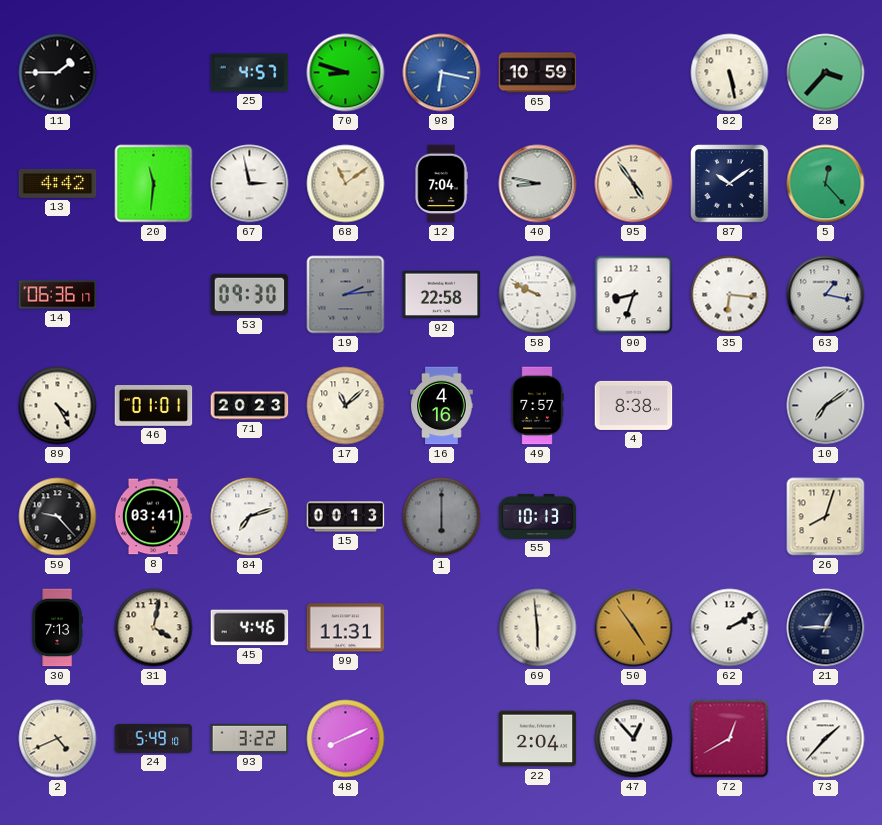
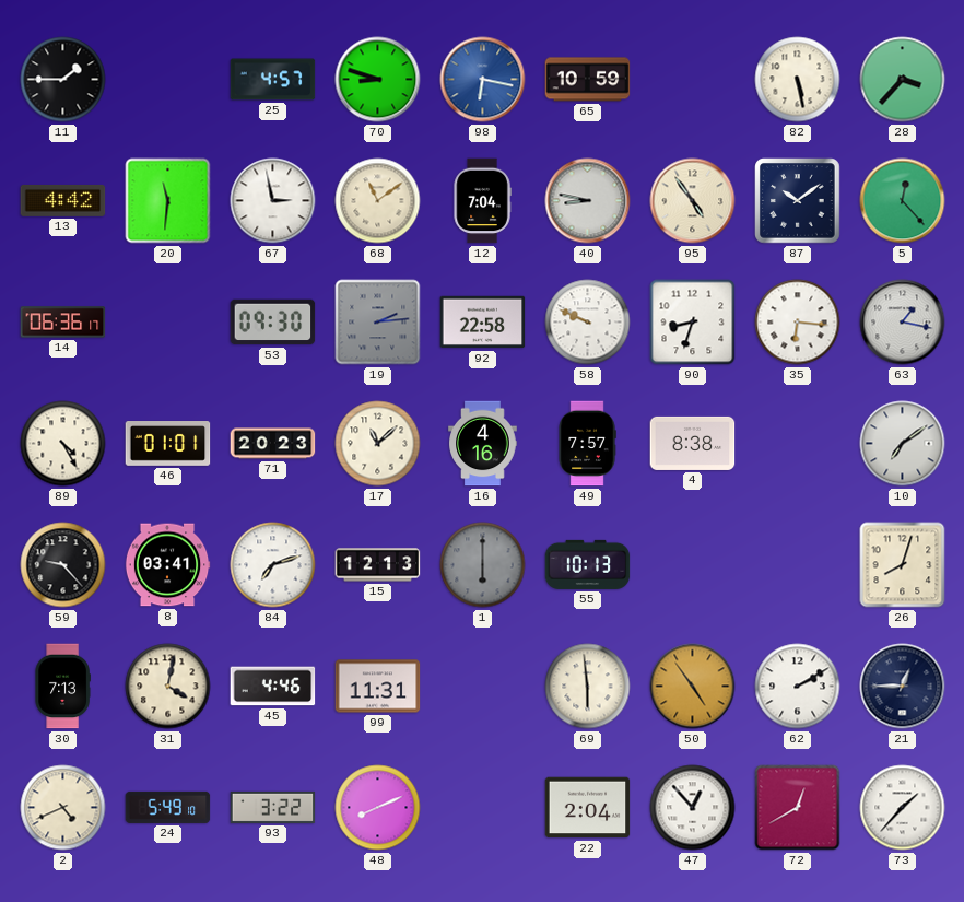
15: 00:13 -> 12:13 (378, 565)
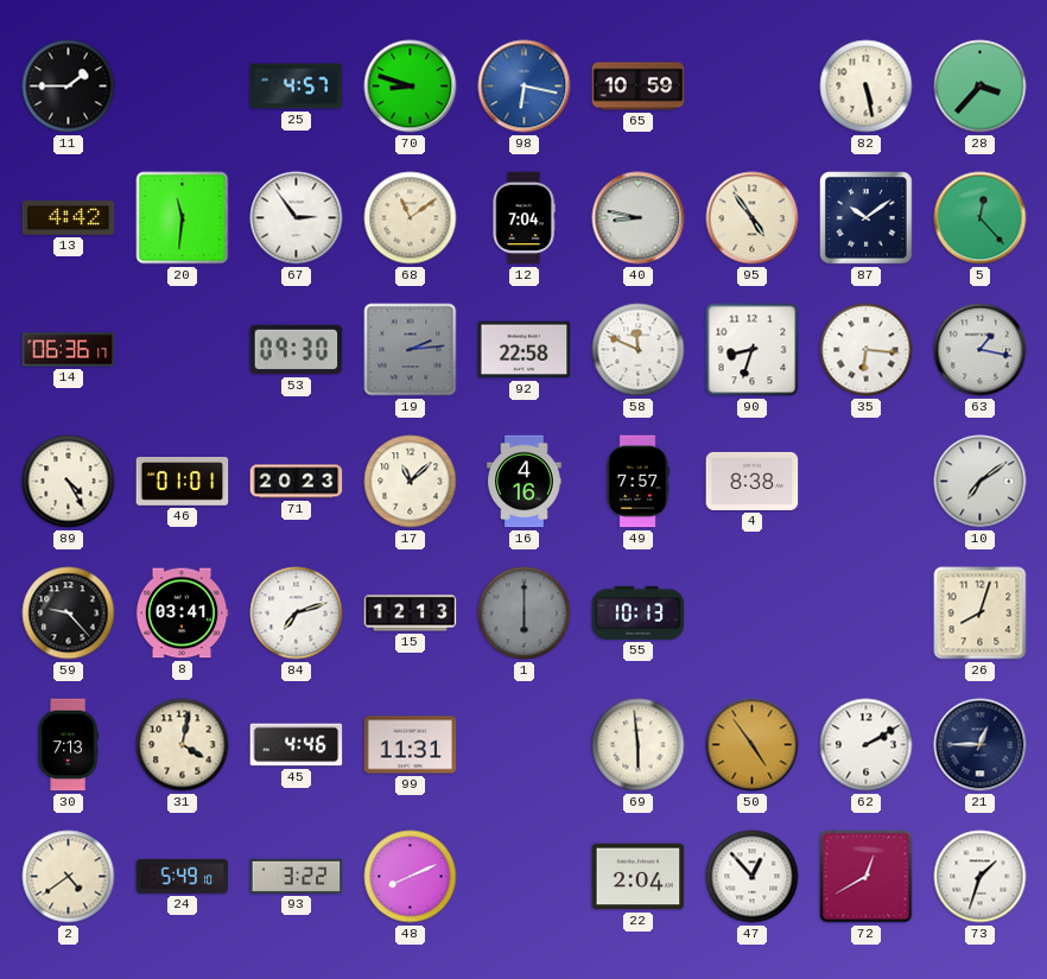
67: 2:58 -> 2:54 (297, 218)
58: 9:49 -> 11:49 (639, 350)
2: 4:41 -> 4:39 (69, 877)
73: 1:37 -> 1:33 (981, 877)
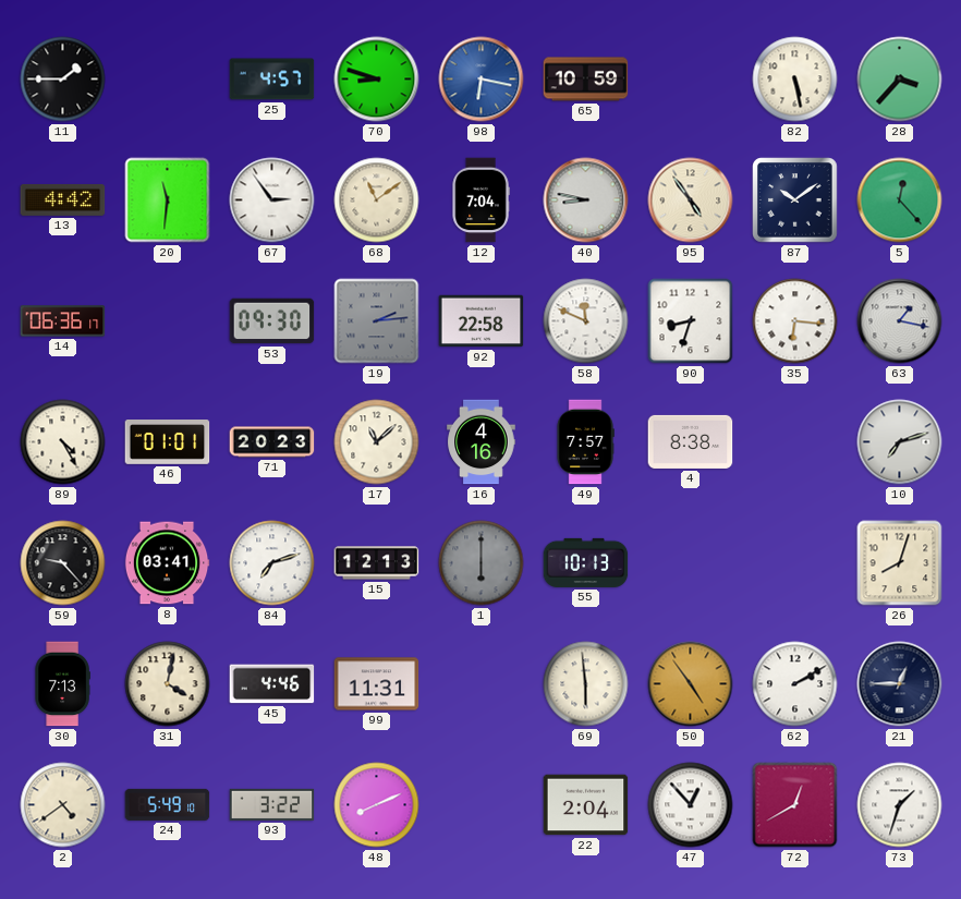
10: 7:09 -> 7:12 (900, 442)
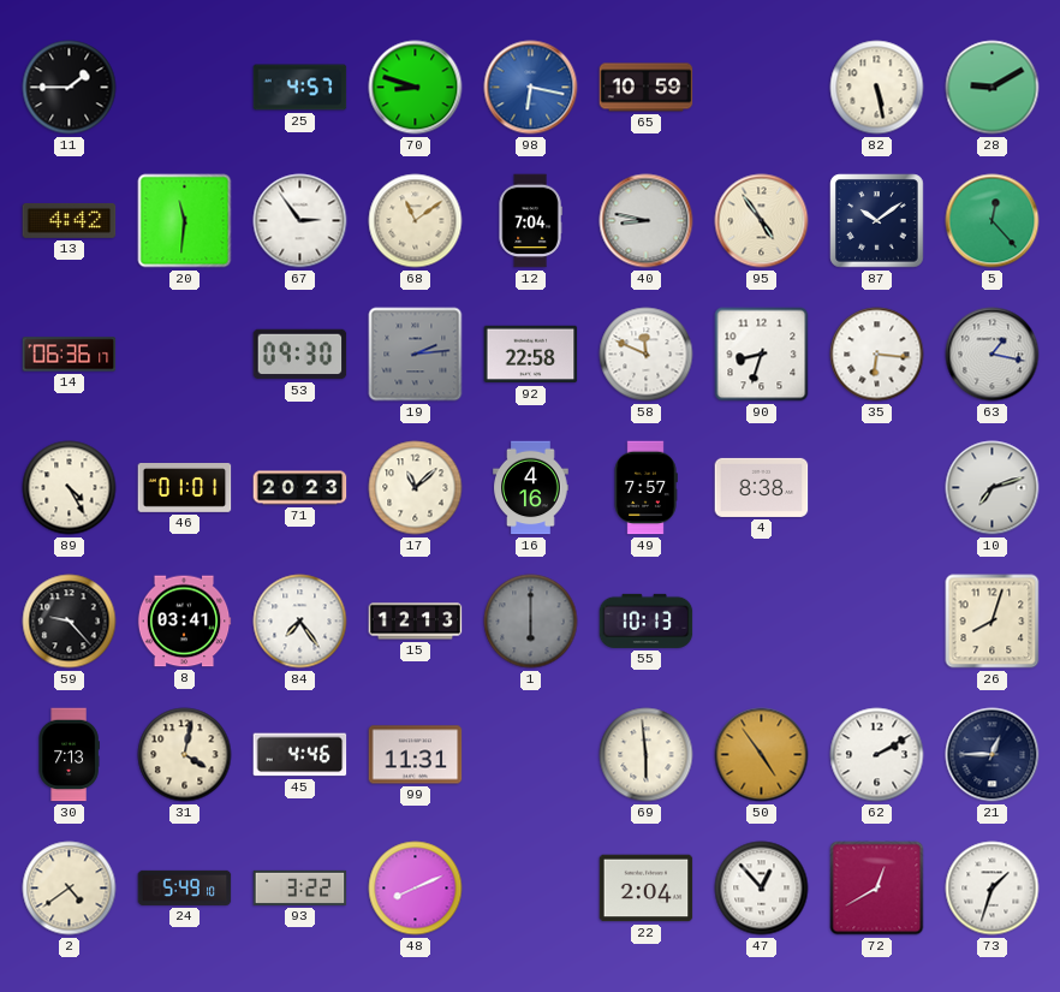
28: 3:37 -> 9:10 (993, 88)
84: 7:12 -> 7:24 (300, 622)
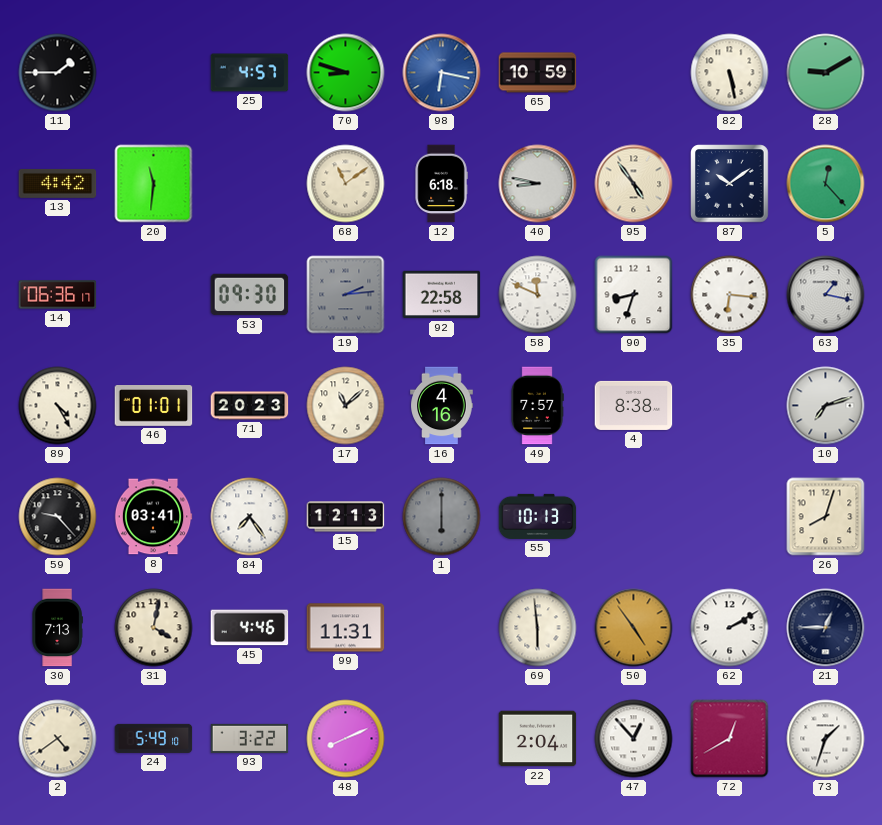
67: 2:54 -> none (300, 221)
12: 7:04 -> 6:18 (441, 184)
